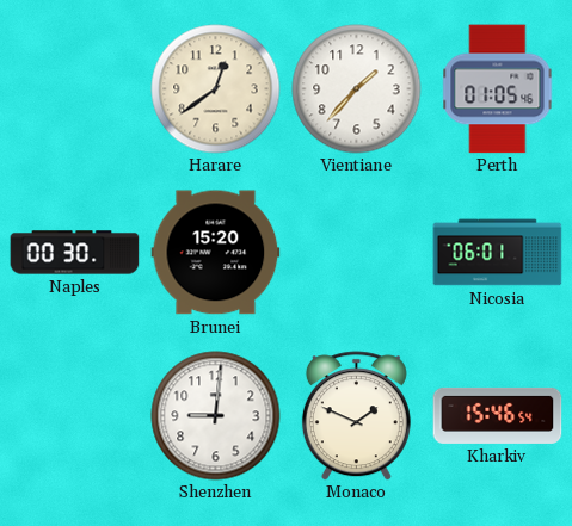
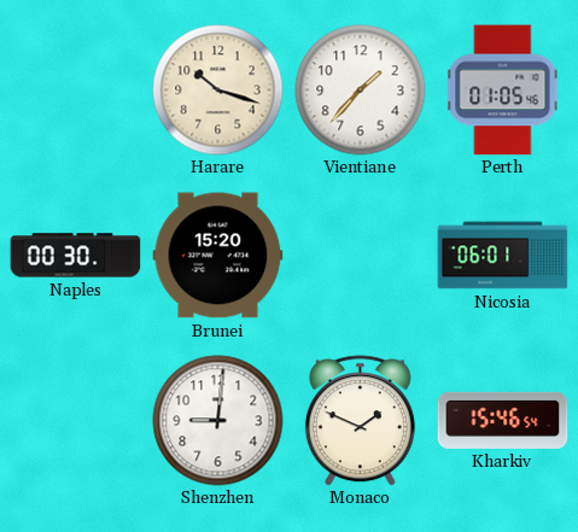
Harare: 12:39 -> 10:18 (218, 90)
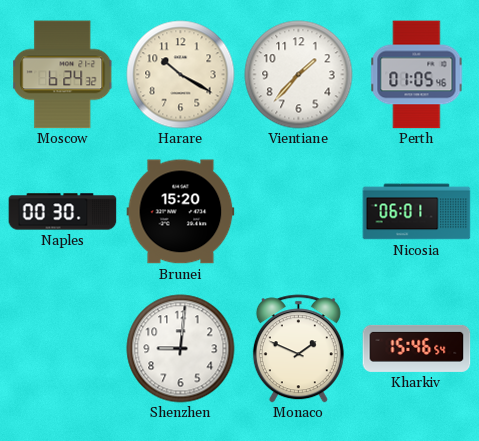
Moscow: none -> 6:24 (63, 75)
Harare: 10:18 -> 10:20 (181, 75)
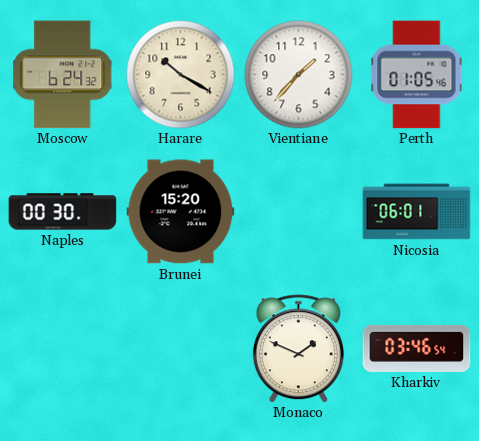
Shenzhen: 9:01 -> none (181, 349)
Kharkiv: 15:46 -> 03:46 (417, 348)
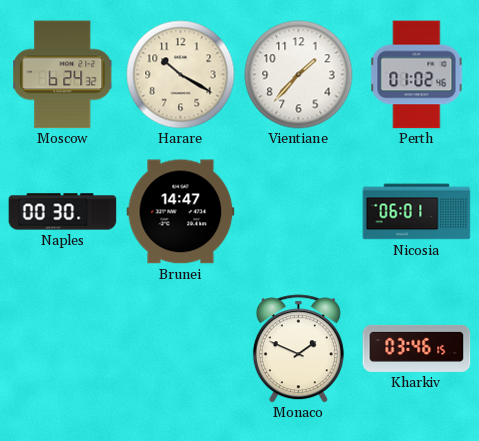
Perth: 01:05 -> 01:02 (417, 75)
Brunei: 15:20 -> 14:47 (181, 212)
Kharkiv: 03:46:54 -> 03:46:15 (417, 348)
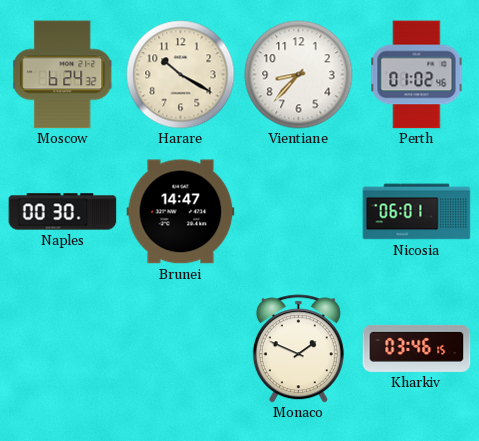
Vientiane: 1:37 -> 8:37 (299, 75)
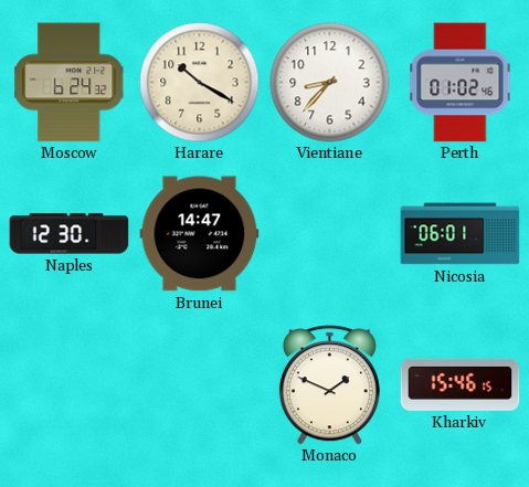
Naples: 00:30 -> 12:30 (70, 234)
Kharkiv: 03:46 -> 15:46 (461, 384)
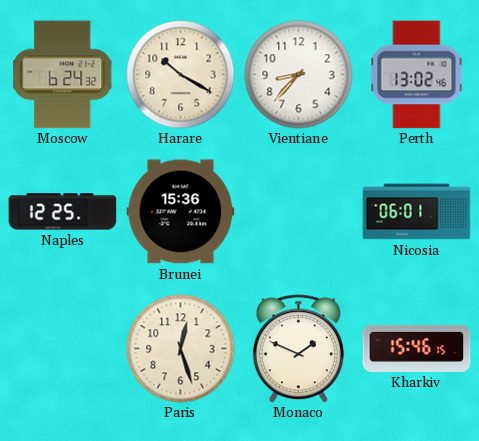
Perth: 01:02 -> 13:02 (417, 75)
Naples: 12:30 -> 12:25 (63, 212)
Brunei: 14:47 -> 15:36 (181, 212)
Paris: none -> 12:27 (181, 349)
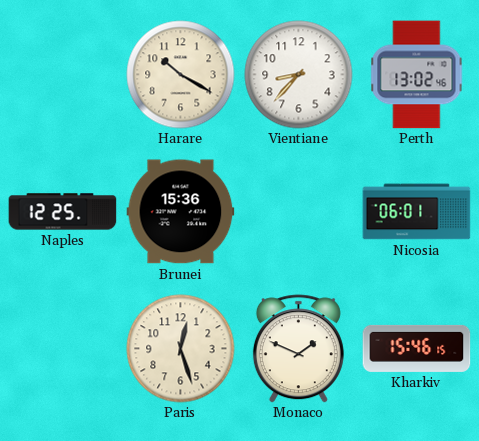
Moscow: 6:24 -> none (63, 75)
